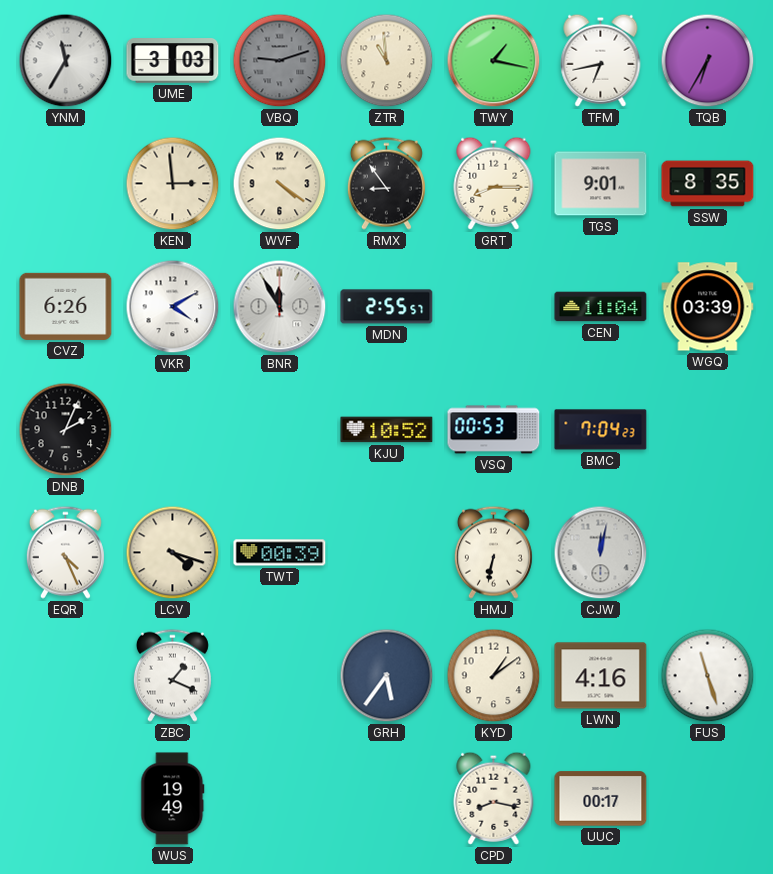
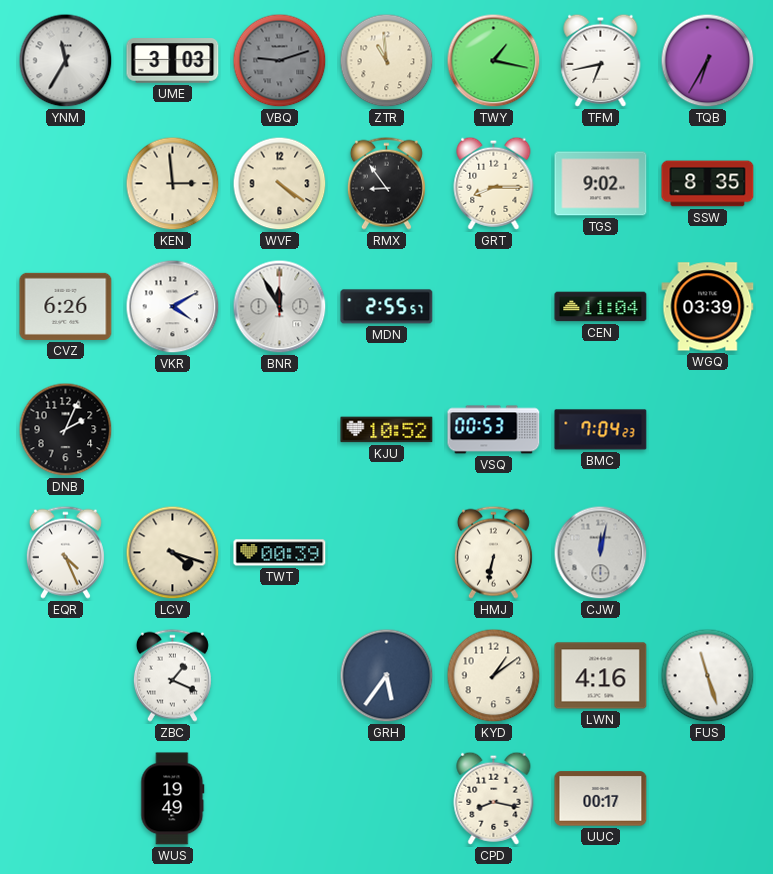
TGS: 9:01 -> 9:02 (601, 184)
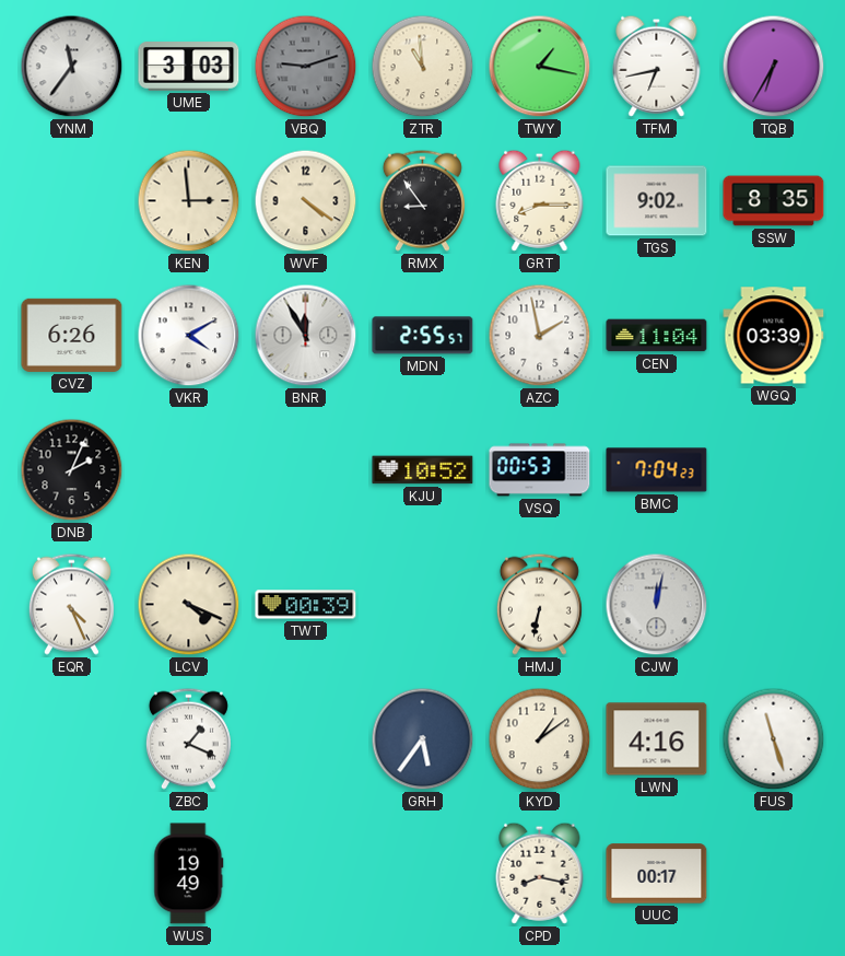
YNM: 11:35 -> 11:36 (72, 67)
AZC: none -> 1:58 (540, 336)
LCV: 4:18 -> 4:19 (189, 605)
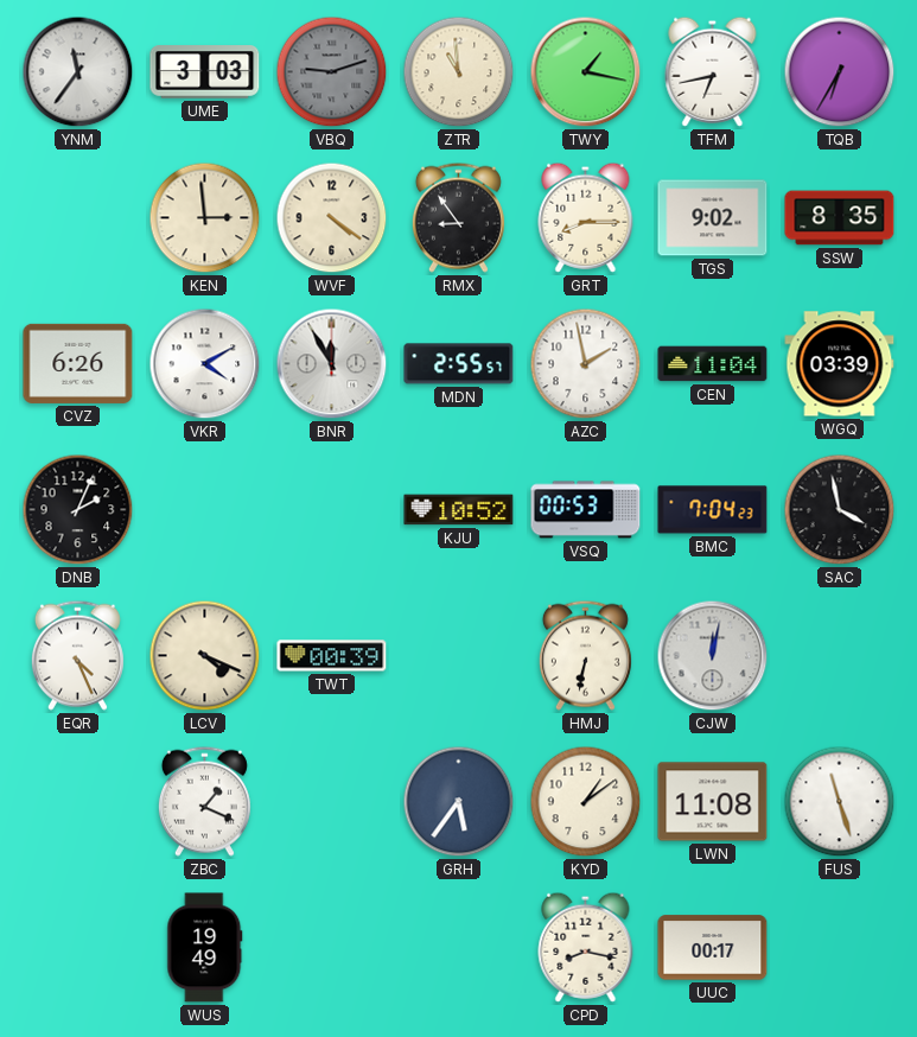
SAC: none -> 3:58 (840, 510)
LWN: 4:16 -> 11:08 (713, 802)
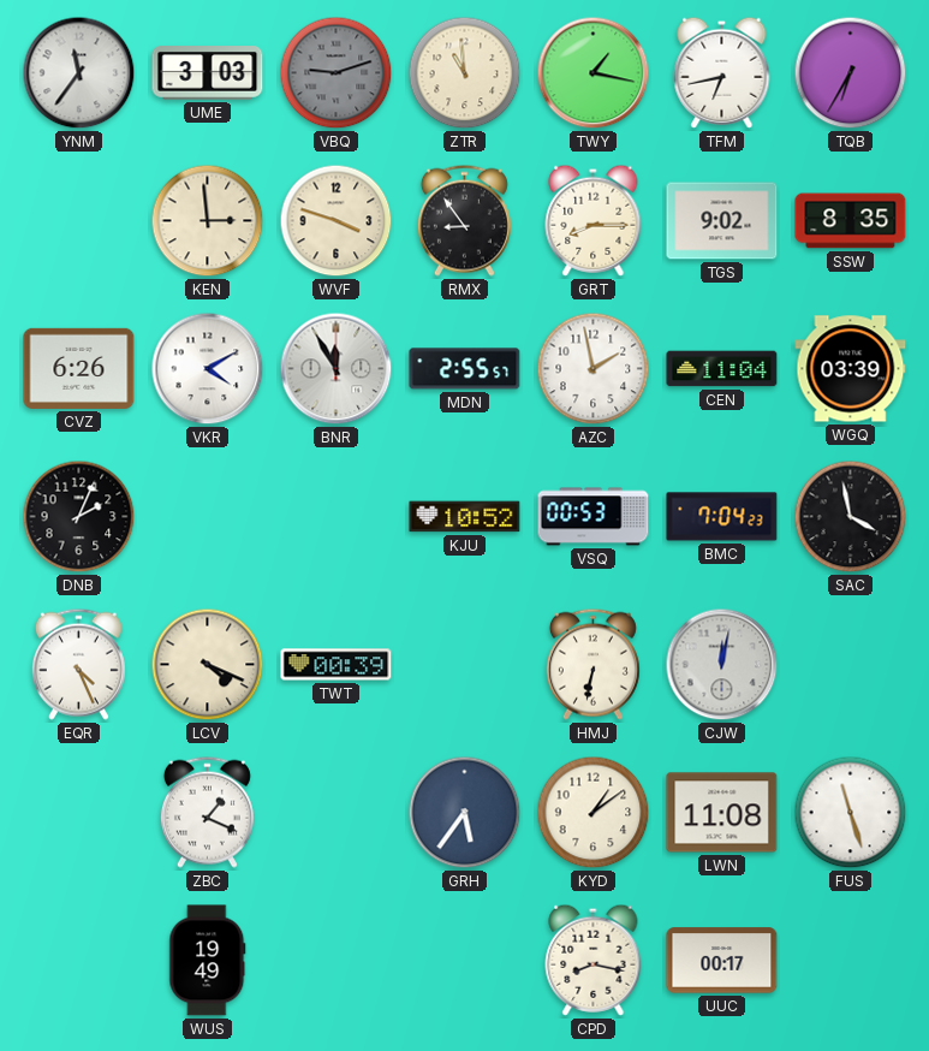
WVF: 4:21 -> 3:48 (337, 221)
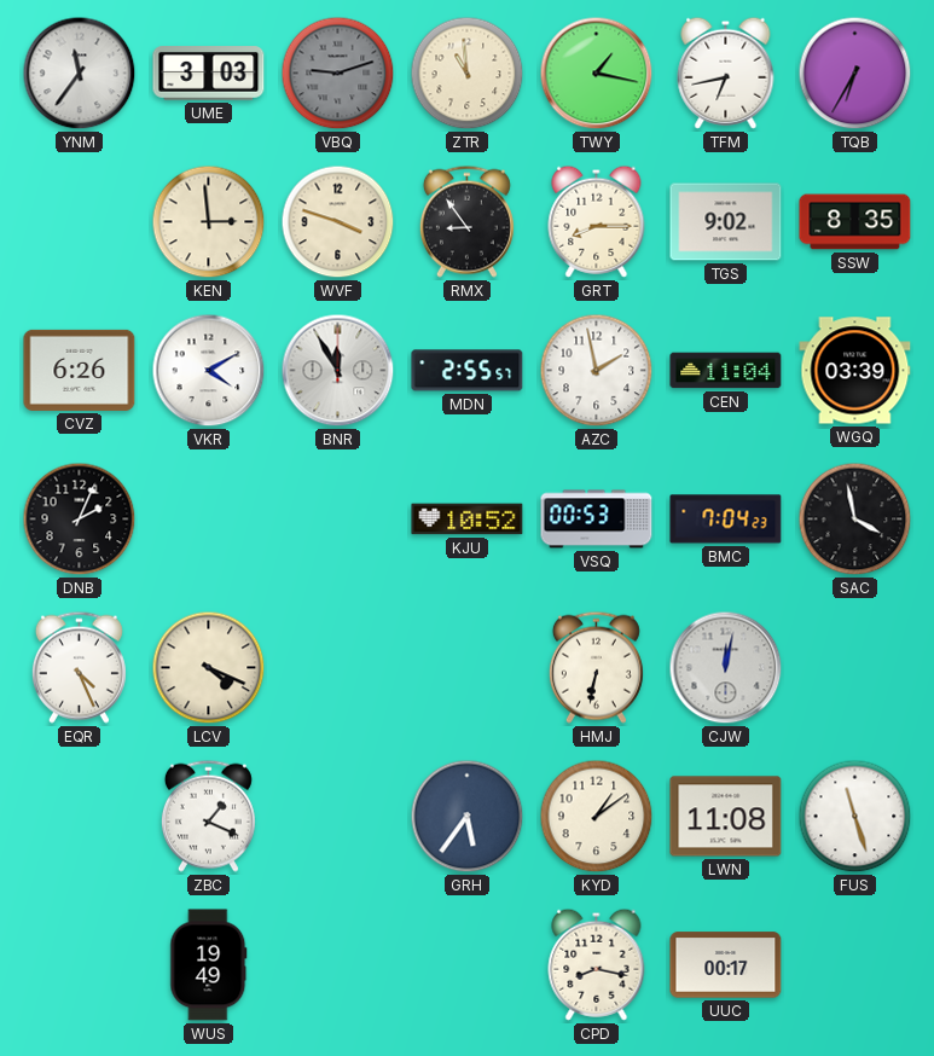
TWT: 00:39 -> none (337, 665)
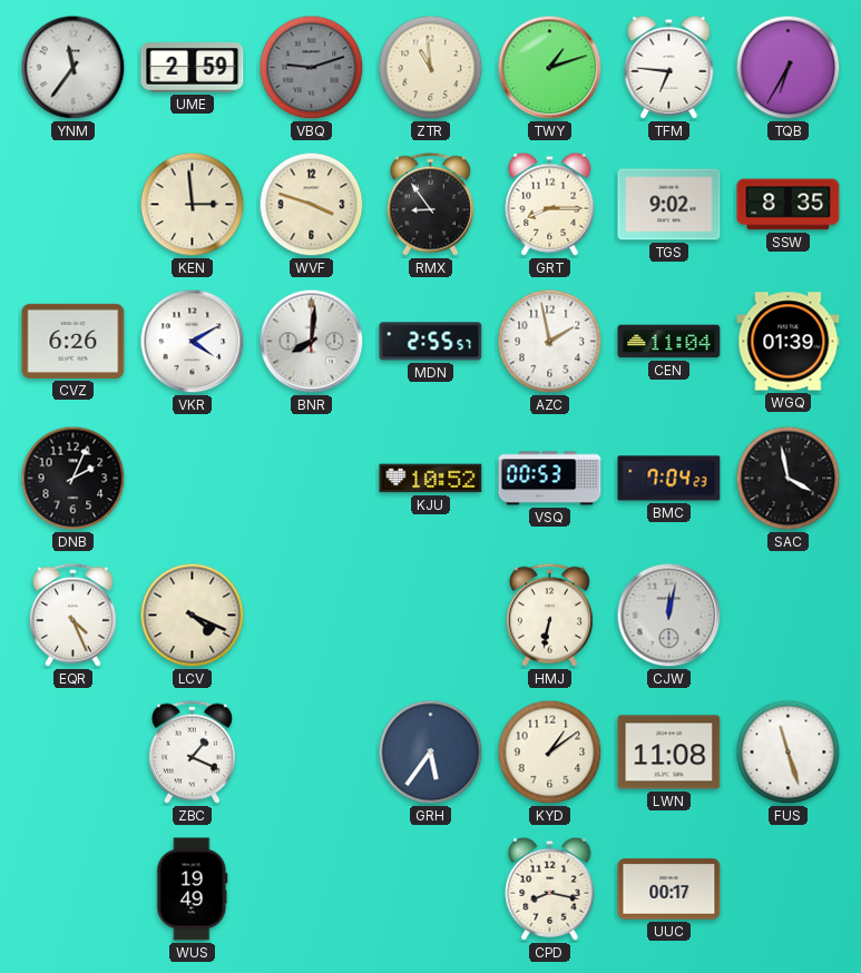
UME: 3:03 -> 2:59 (193, 68)
TWY: 1:17 -> 1:12 (550, 68)
TFM: 6:43 -> 6:46 (669, 67)
BNR: 11:55 -> 8:01 (312, 342)
WGQ: 03:39 -> 01:39 (789, 342)
